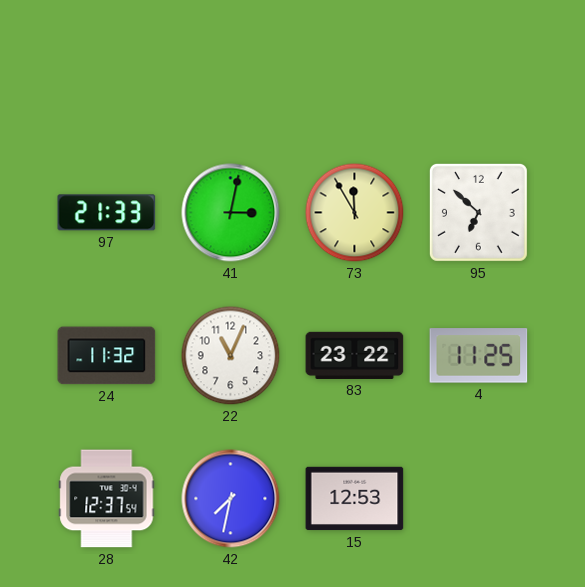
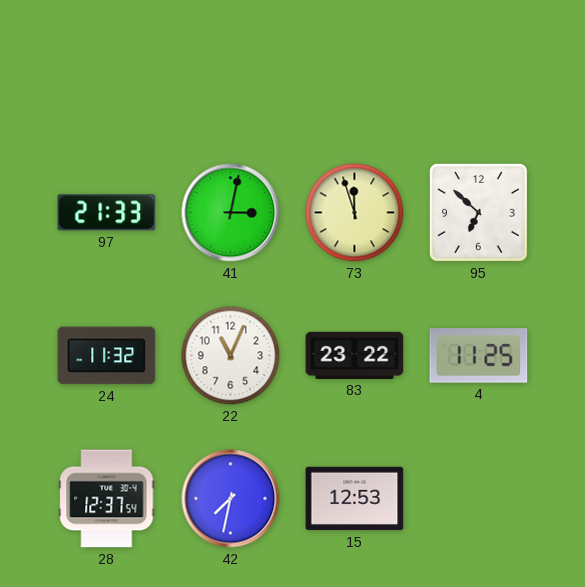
73: 11:55 -> 11:57 (355, 213)
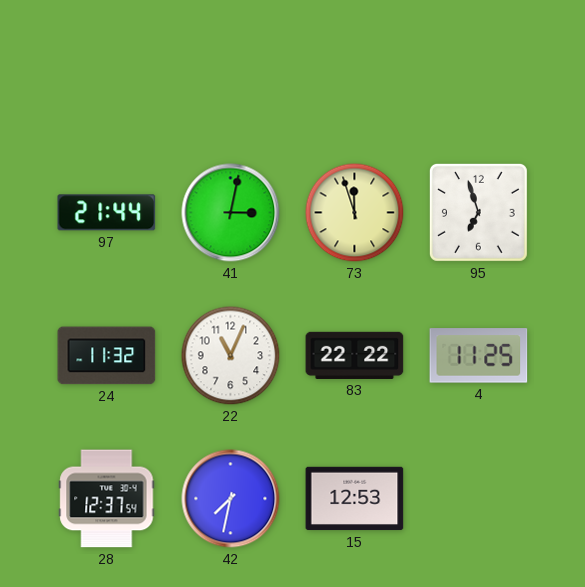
97: 21:33 -> 21:44 (107, 213)
95: 6:52 -> 6:57 (478, 212)
83: 23:22 -> 22:22 (355, 355)
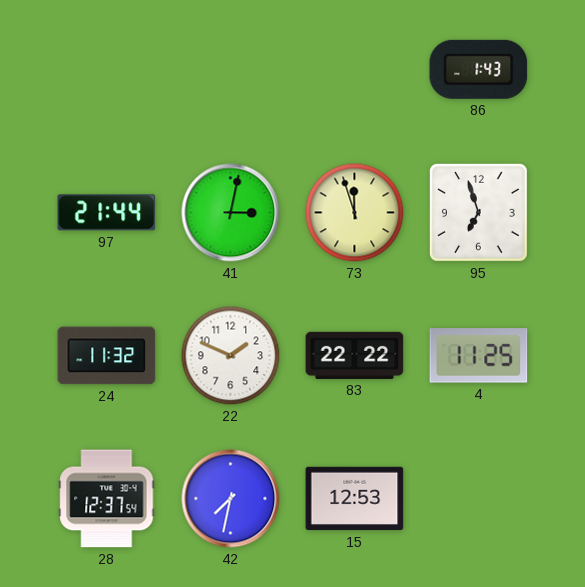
86: none -> 1:43 (479, 69)
22: 11:04 -> 1:49 (231, 356)
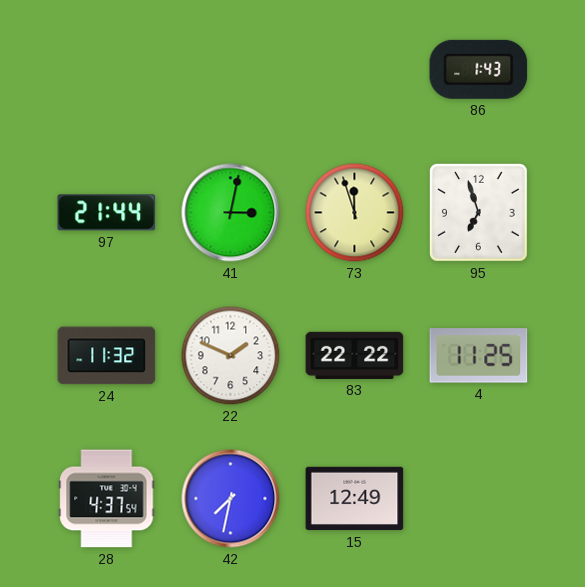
28: 12:37 -> 4:37 (107, 499)
15: 12:53 -> 12:49 (355, 499)
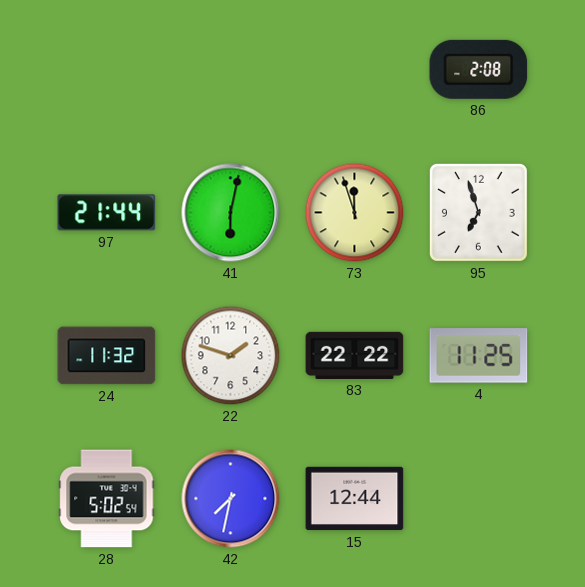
86: 1:43 -> 2:08 (479, 69)
41: 3:02 -> 6:02 (231, 213)
22: 1:49 -> 1:48 (231, 356)
28: 4:37 -> 5:02 (107, 499)
15: 12:49 -> 12:44 (355, 499)
